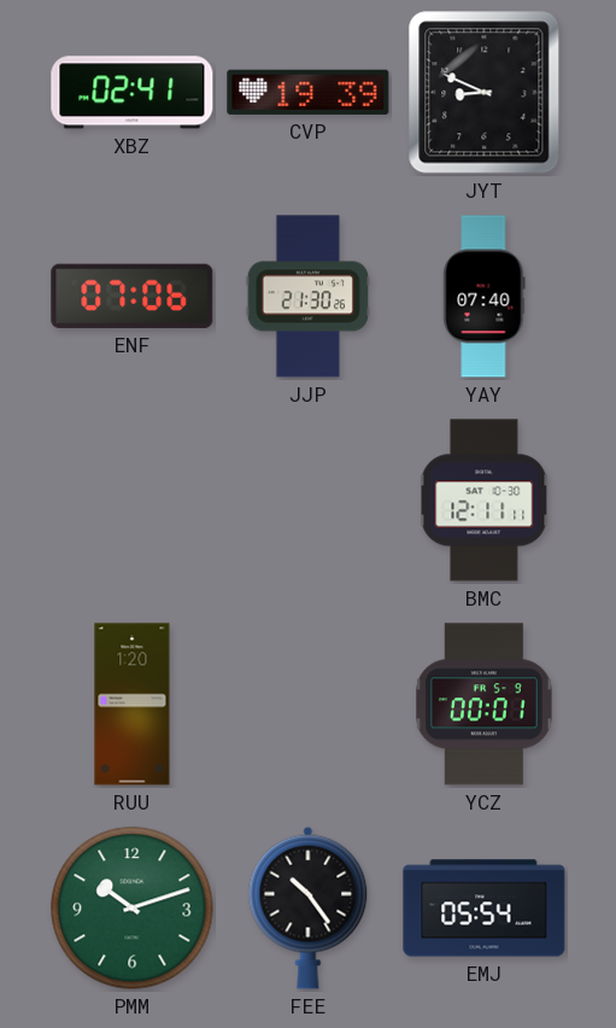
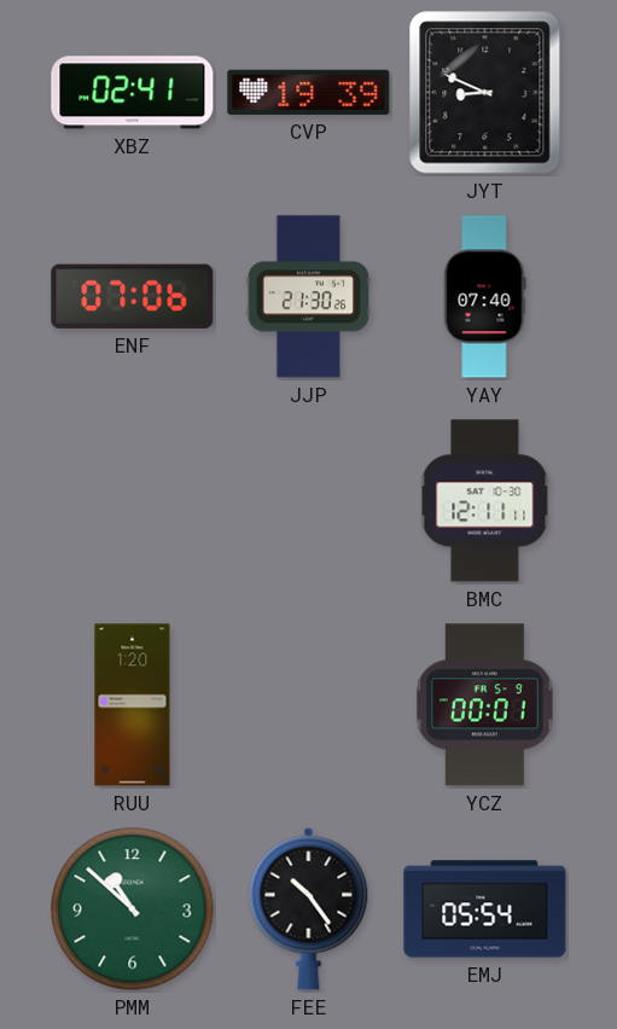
PMM: 10:12 -> 10:52 (133, 909)
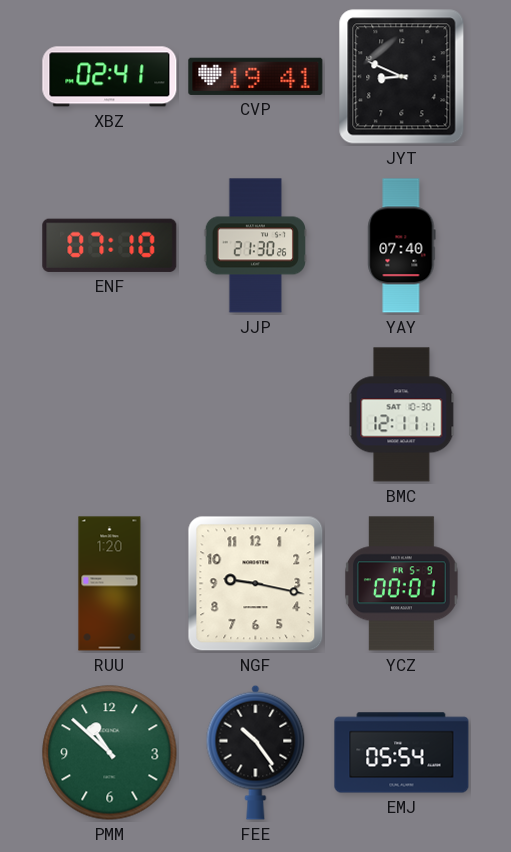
CVP: 19:39 -> 19:41 (256, 76)
ENF: 07:06 -> 07:10 (110, 245)
NGF: none -> 9:17 (256, 584)
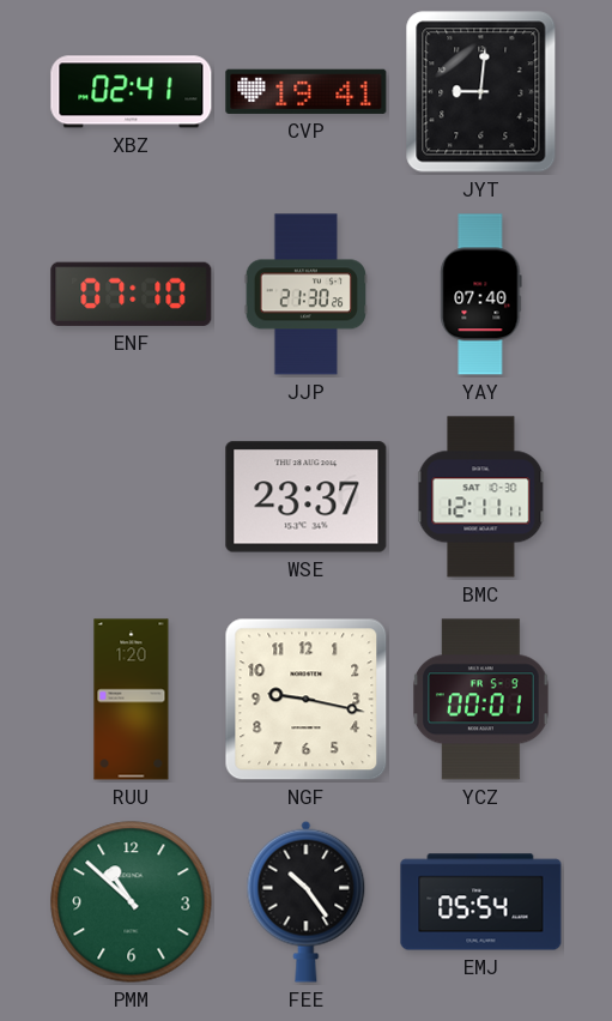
JYT: 8:49 -> 9:01 (481, 92)
WSE: none -> 23:37 (307, 497)
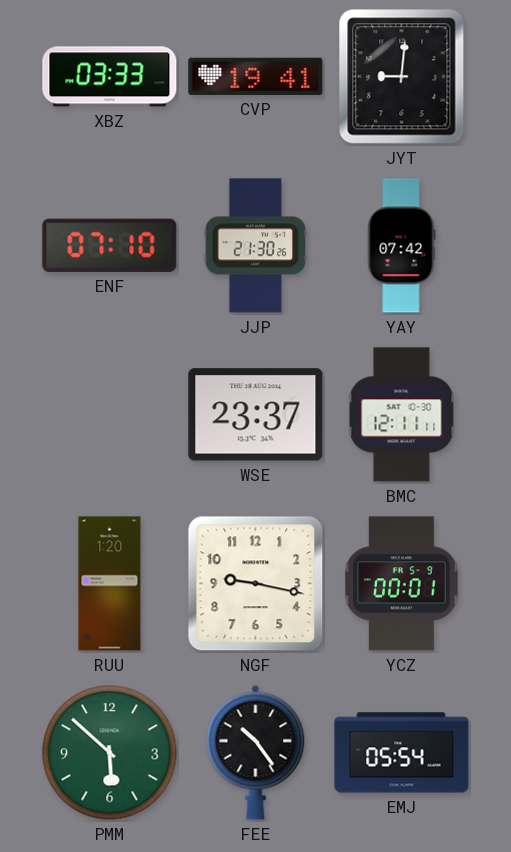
XBZ: 02:41 -> 03:33 (110, 77)
YAY: 07:40 -> 07:42 (402, 246)
PMM: 10:52 -> 5:52 (110, 753)
